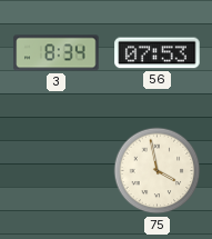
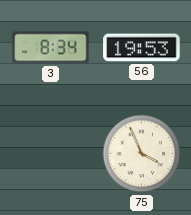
56: 07:53 -> 19:53 (142, 48)
75: 3:58 -> 3:56 (142, 154)
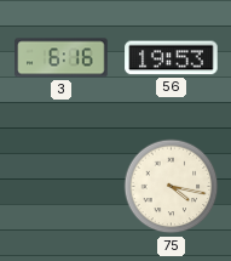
3: 8:34 -> 6:16 (62, 58)
75: 3:56 -> 4:17 (172, 187)
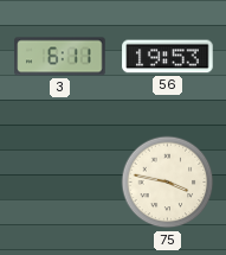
3: 6:16 -> 6:11 (60, 57)
75: 4:17 -> 3:47 (168, 183)
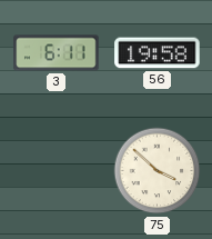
56: 19:53 -> 19:58 (158, 53)
75: 3:47 -> 3:52 (158, 171)
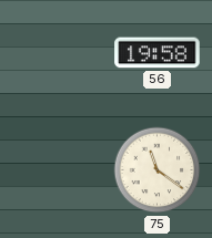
3: 6:11 -> none (57, 53)
75: 3:52 -> 11:21 (158, 170)
